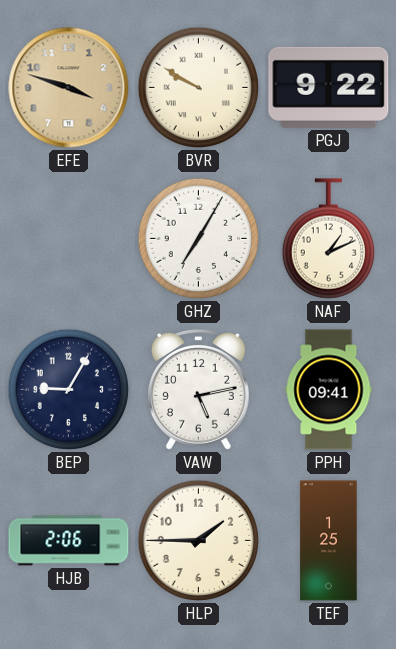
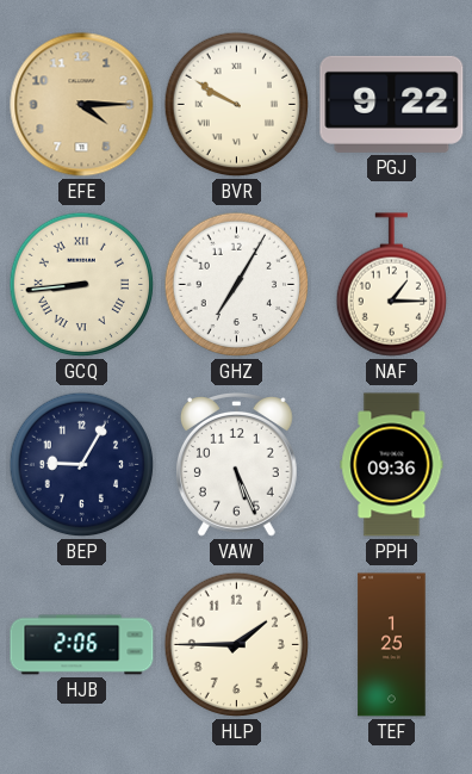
EFE: 3:48 -> 4:15 (82, 105)
GCQ: none -> 8:44 (82, 285)
NAF: 1:11 -> 1:15 (391, 285)
VAW: 5:13 -> 5:26 (236, 465)
PPH: 09:41 -> 09:36 (392, 465)
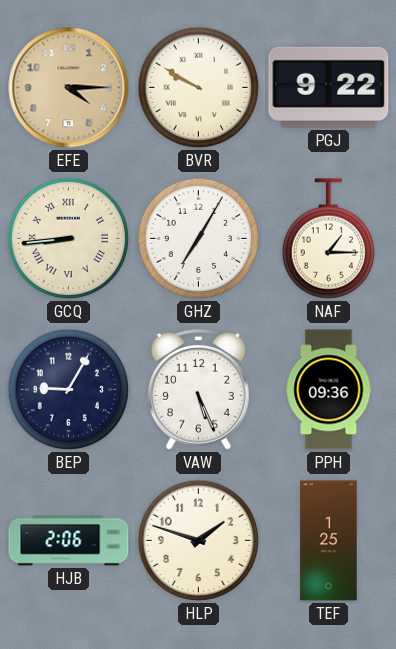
HLP: 1:45 -> 1:48 (199, 541)
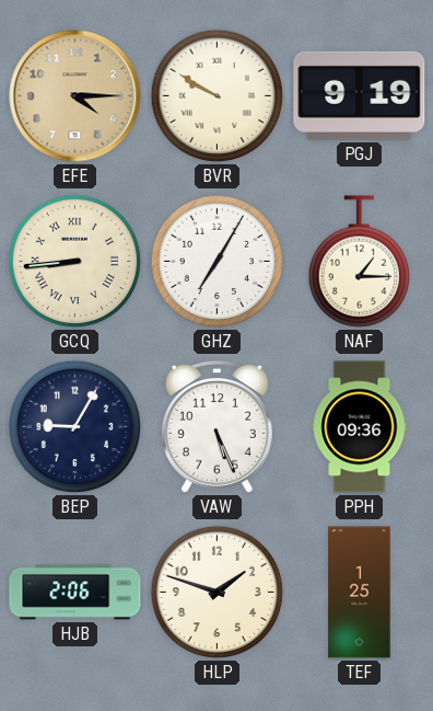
PGJ: 9:22 -> 9:19 (360, 95)
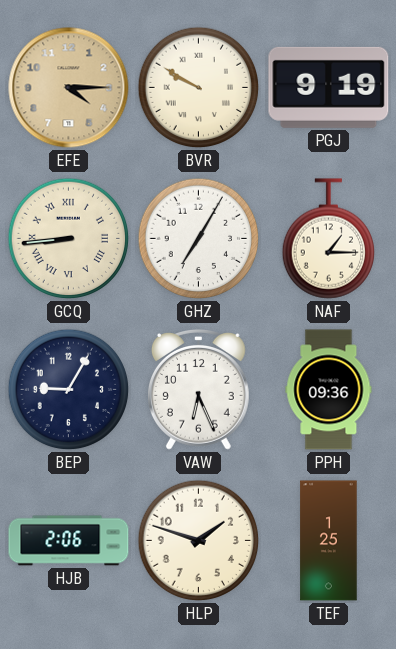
VAW: 5:26 -> 6:26 (198, 390)
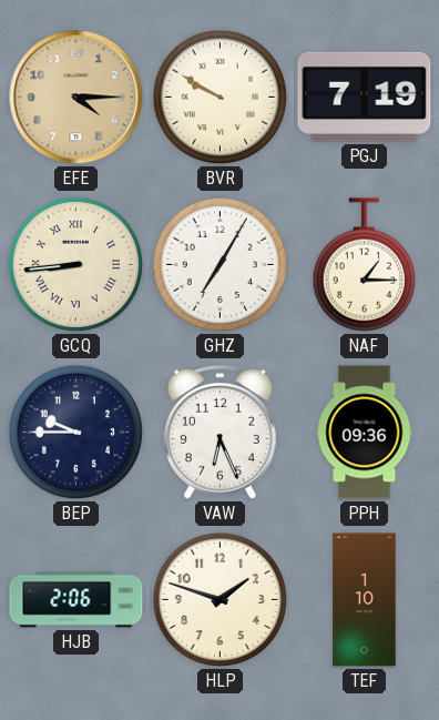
PGJ: 9:19 -> 7:19 (365, 97)
BEP: 9:05 -> 9:45 (76, 433)
TEF: 1:25 -> 1:10 (365, 600)
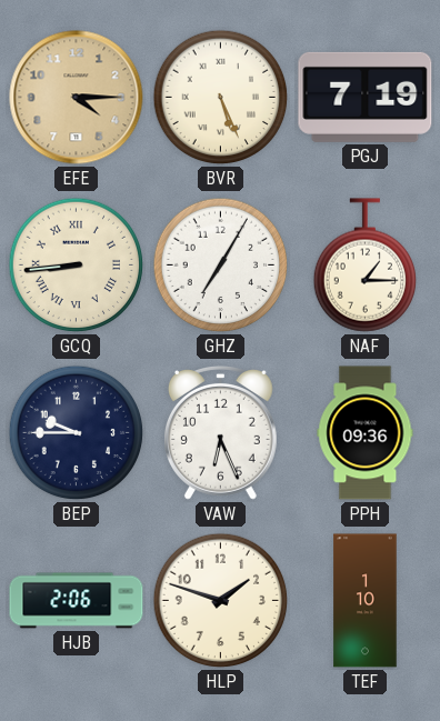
BVR: 9:50 -> 5:26 (221, 98)
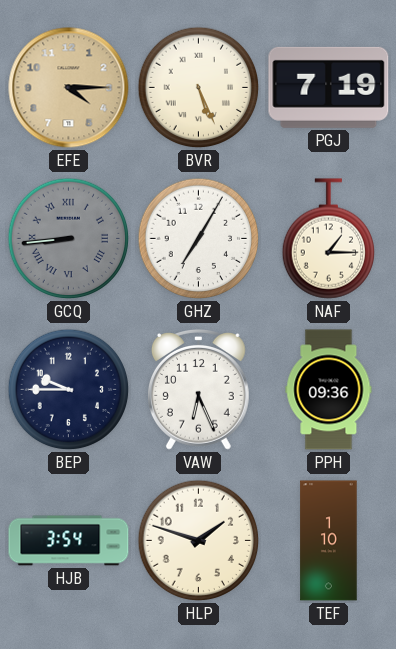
GCQ dial: cream -> grey (69, 239)
HJB: 2:06 -> 3:54 (69, 541)
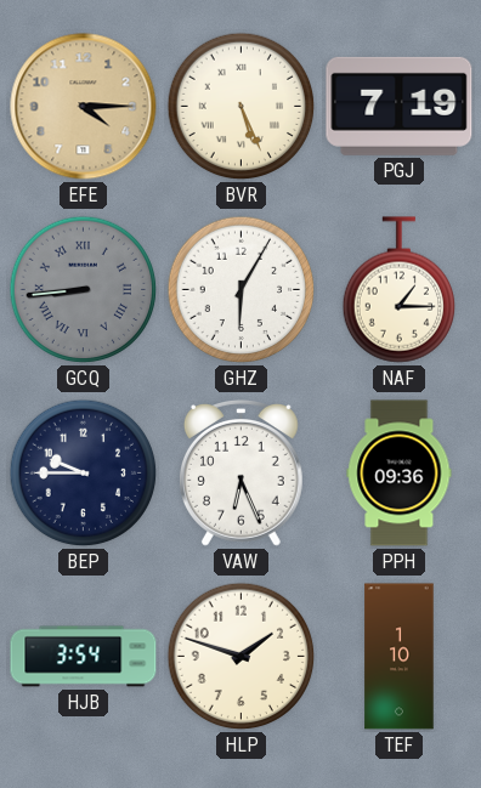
GHZ: 7:05 -> 6:05 (242, 290)
